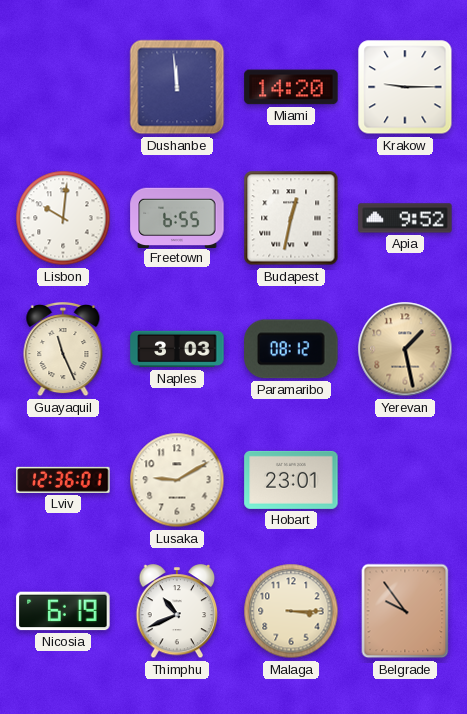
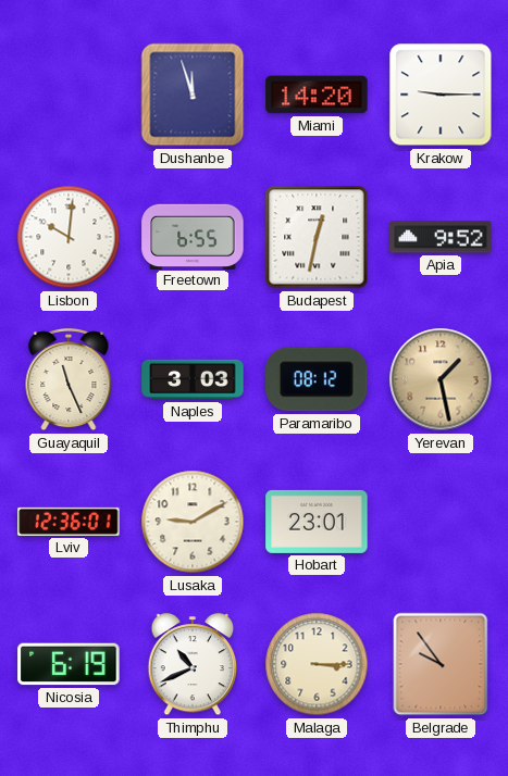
Dushanbe: 11:59 -> 11:57 (193, 95)
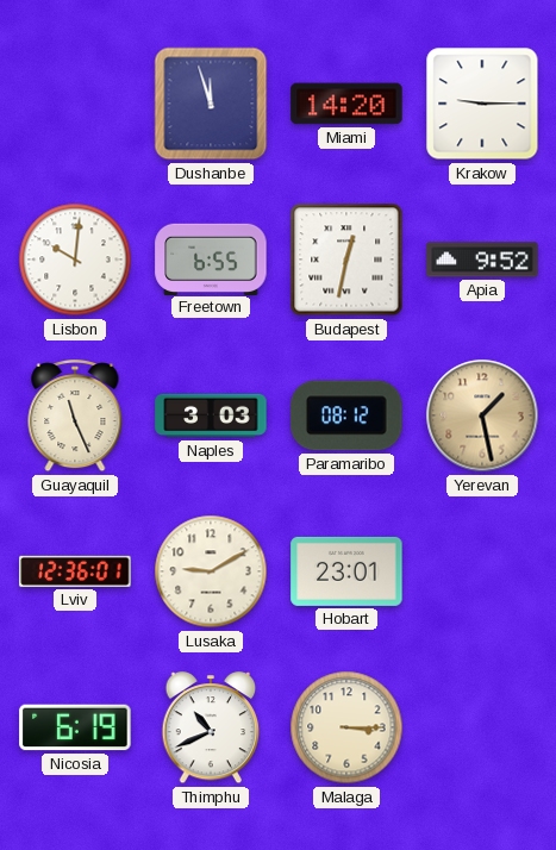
Belgrade: 9:54 -> none (441, 664)
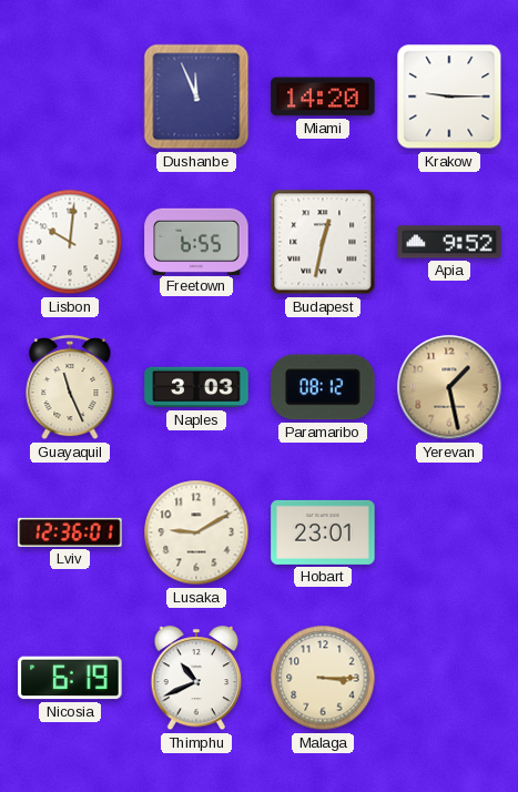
Dushanbe: 11:57 -> 11:56 (196, 97)
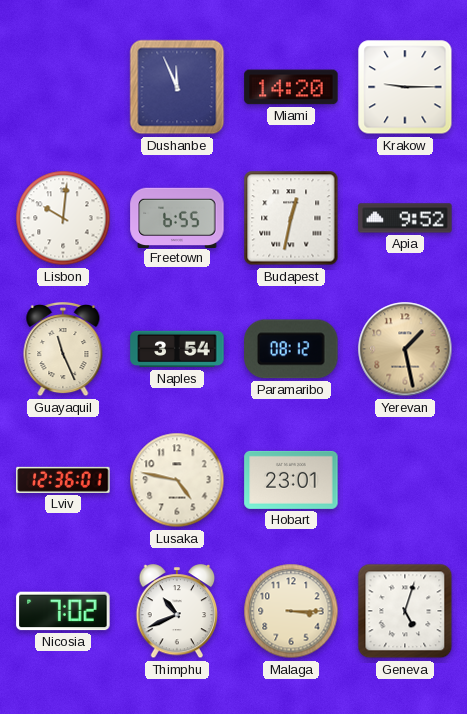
Naples: 3:03 -> 3:54 (177, 349)
Lusaka: 9:10 -> 4:47 (177, 480)
Nicosia: 6:19 -> 7:02 (63, 611)
Geneva: none -> 5:03 (405, 611)
